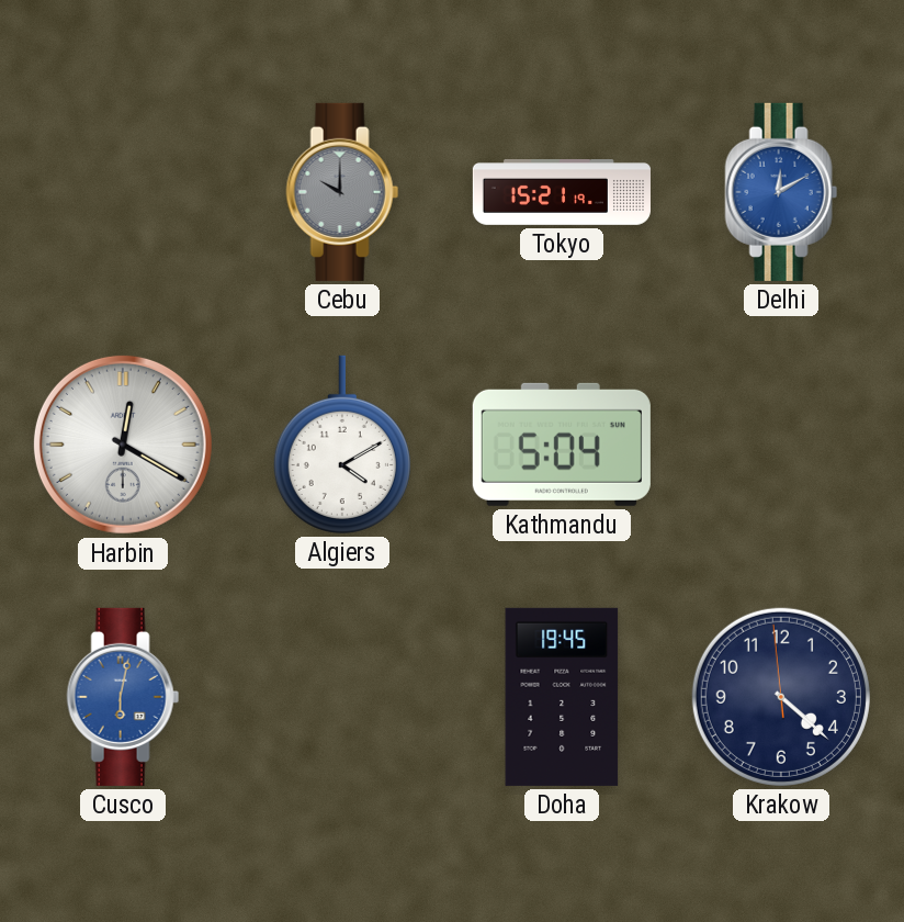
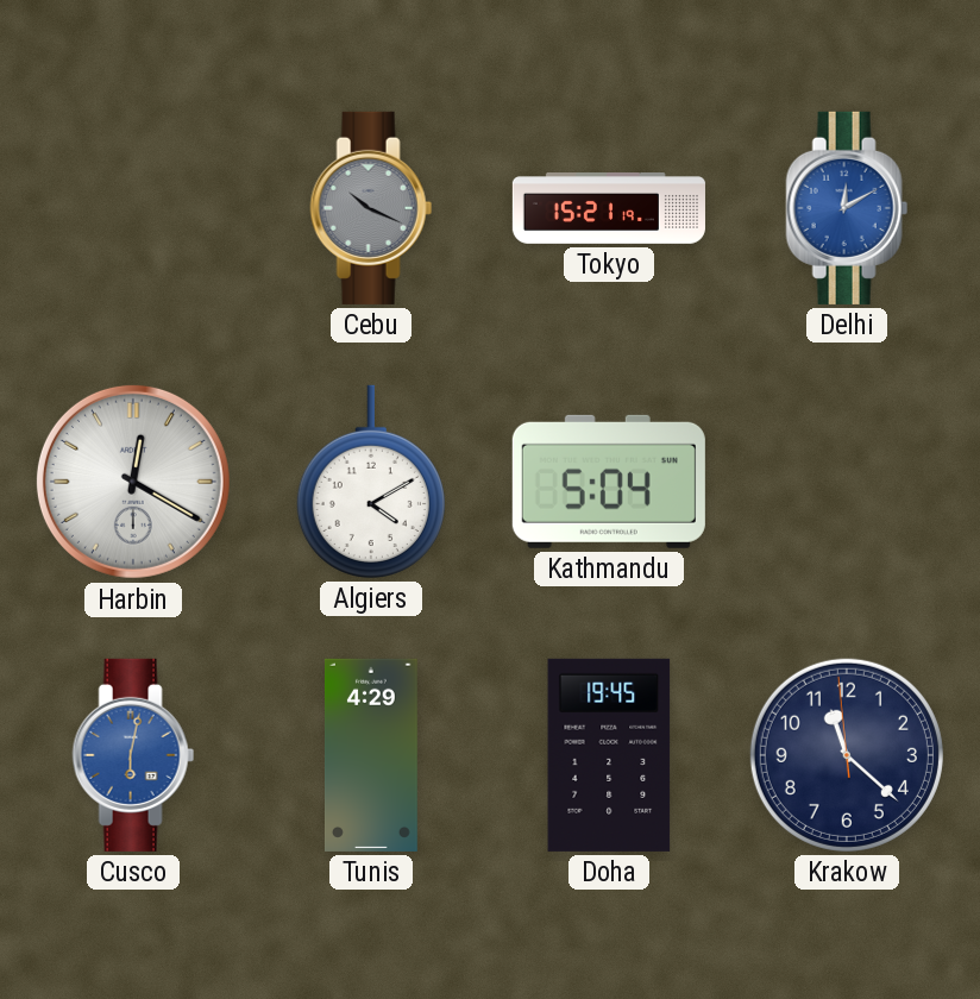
Cebu: 10:00 -> 10:19 (371, 208)
Tunis: none -> 4:29 (371, 755)
Krakow: 4:21 -> 11:21 (847, 755)
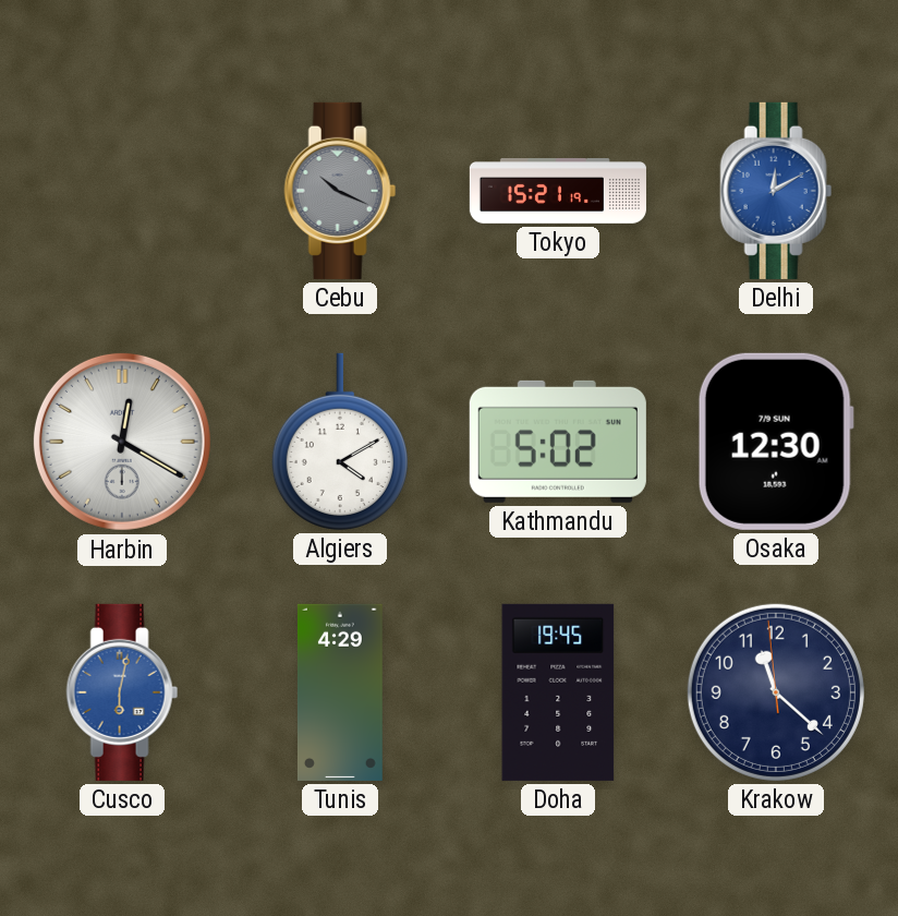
Kathmandu: 5:04 -> 5:02 (558, 442)
Osaka: none -> 12:30 (776, 442)
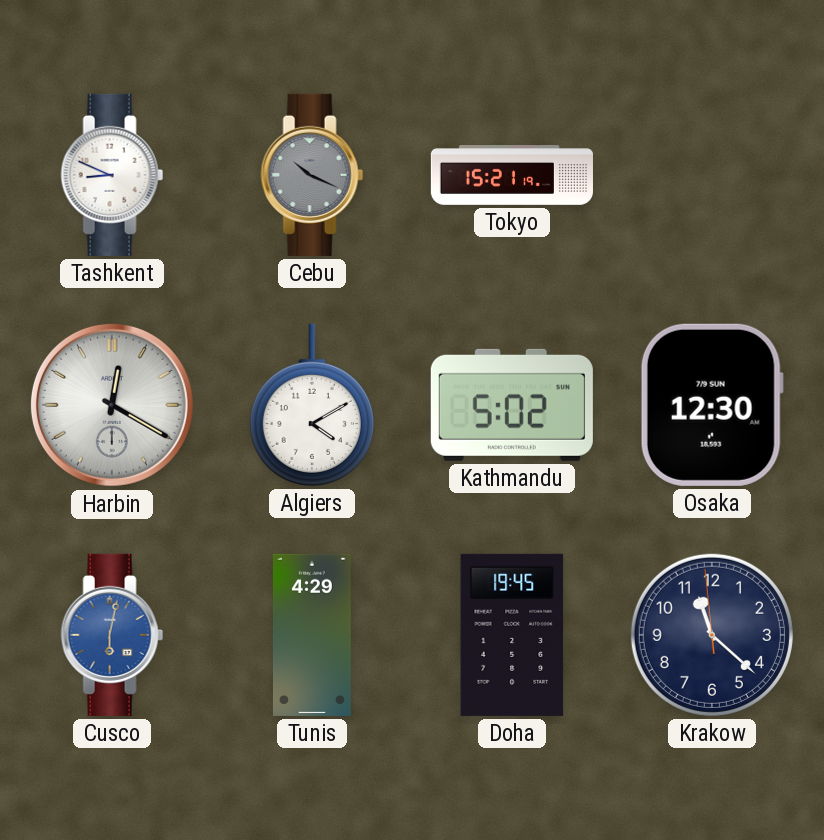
Tashkent: none -> 8:49 (112, 175)
Delhi: 12:10 -> none (776, 191)
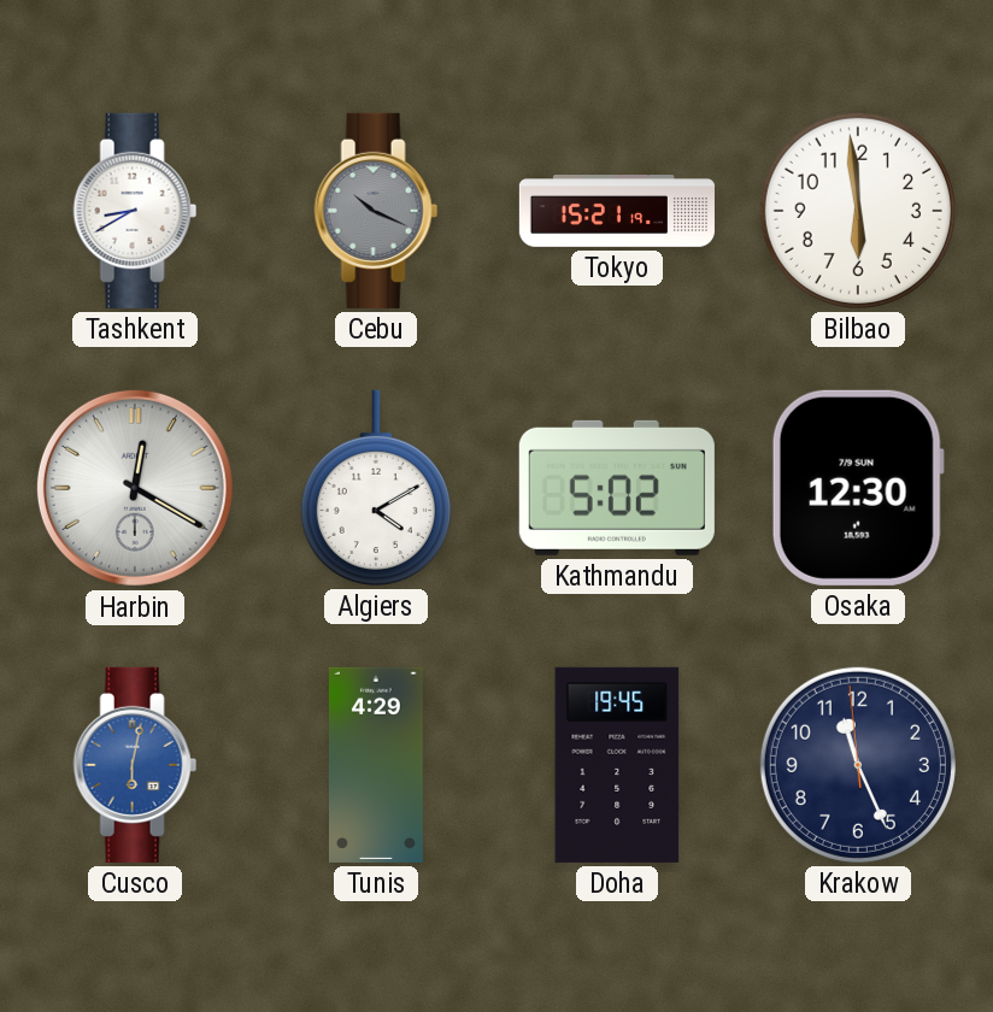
Tashkent: 8:49 -> 8:40 (135, 211)
Bilbao: none -> 5:59 (858, 211)
Krakow: 11:21 -> 11:25 (858, 765)
